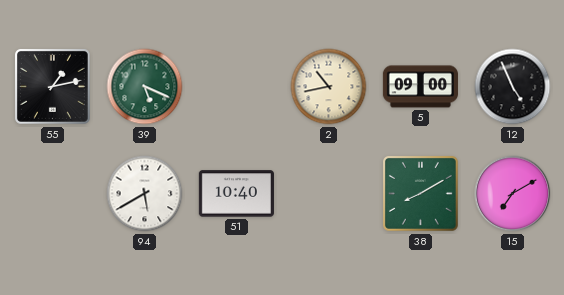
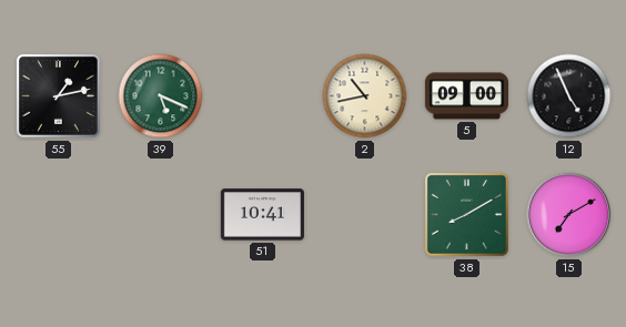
94: 5:40 -> none (145, 194)
51: 10:40 -> 10:41 (262, 215)
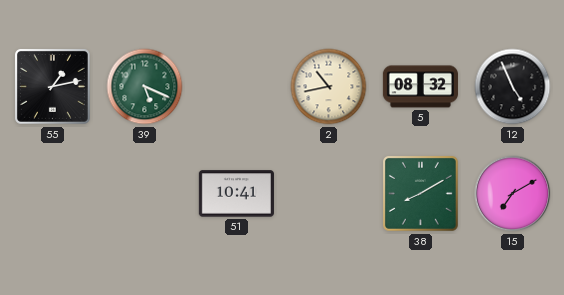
5: 09:00 -> 08:32 (420, 87)
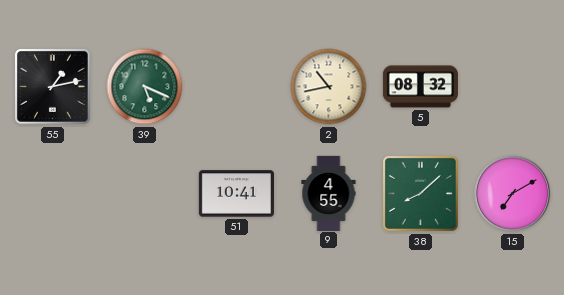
12: 4:56 -> none (513, 87)
9: none -> 4:55 (329, 193)
38: 8:10 -> 8:08 (420, 193)
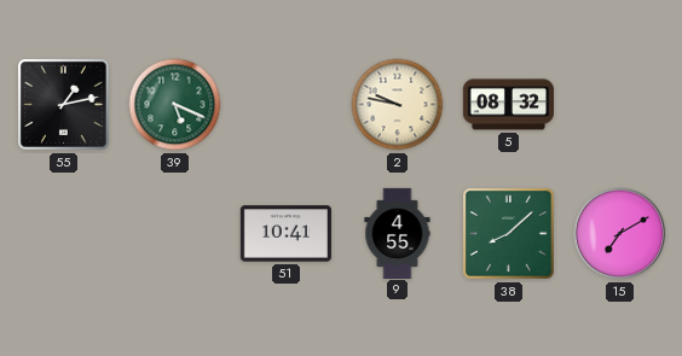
2: 10:43 -> 9:47 (398, 105)
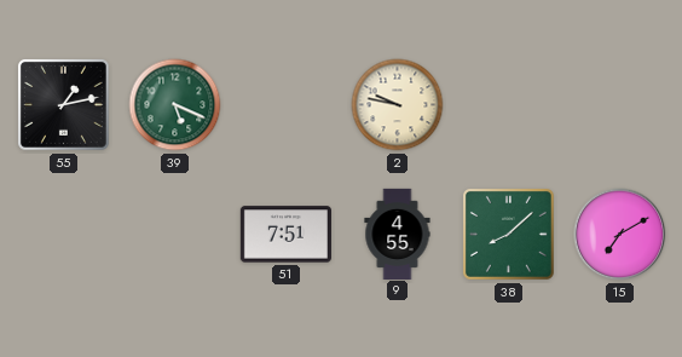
5: 08:32 -> none (508, 105)
51: 10:41 -> 7:51 (285, 235)
